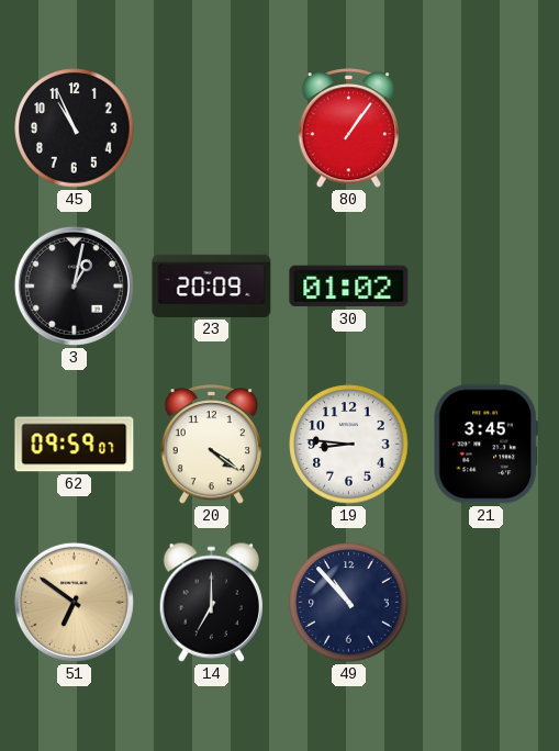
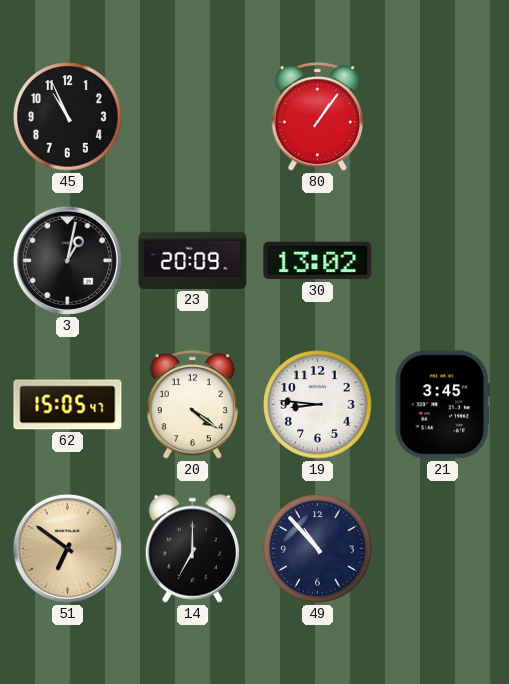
30: 01:02 -> 13:02 (318, 261)
62: 09:59 -> 15:05 (68, 405)
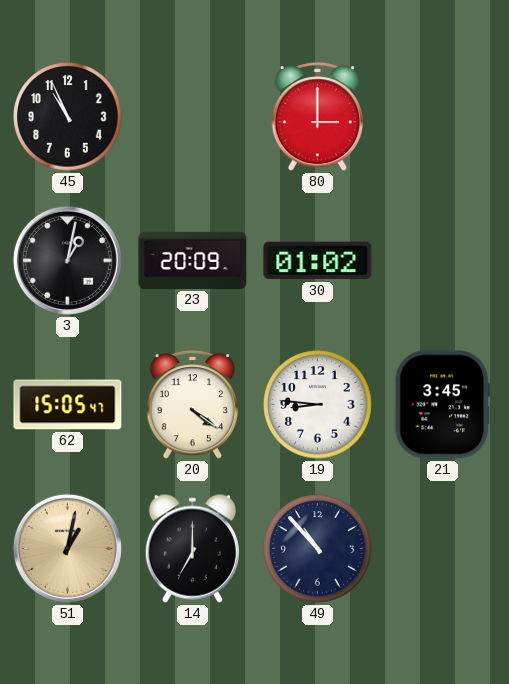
80: 1:06 -> 3:00 (318, 117)
30: 13:02 -> 01:02 (318, 261)
51: 6:51 -> 1:02 (67, 548)
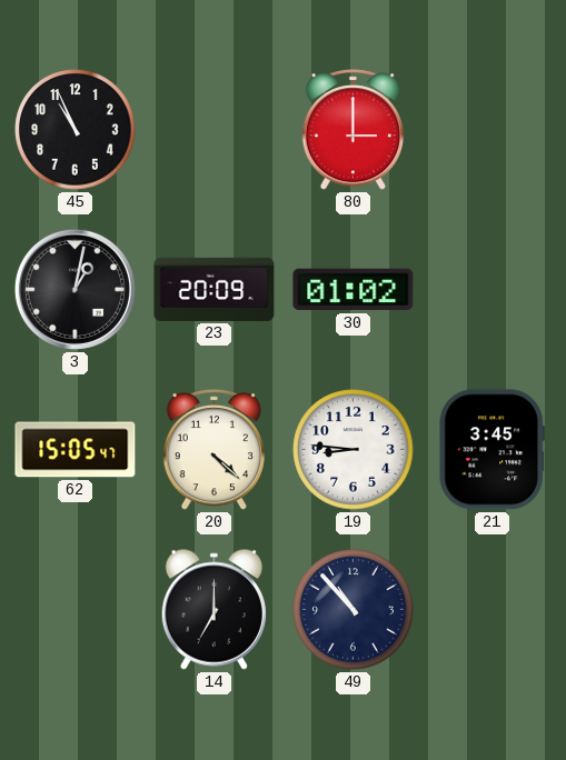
20: 4:21 -> 4:22 (215, 450)
51: 1:02 -> none (67, 548)
